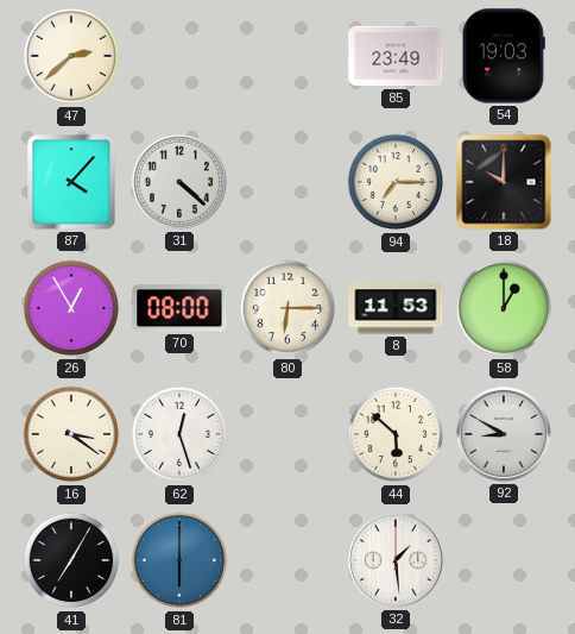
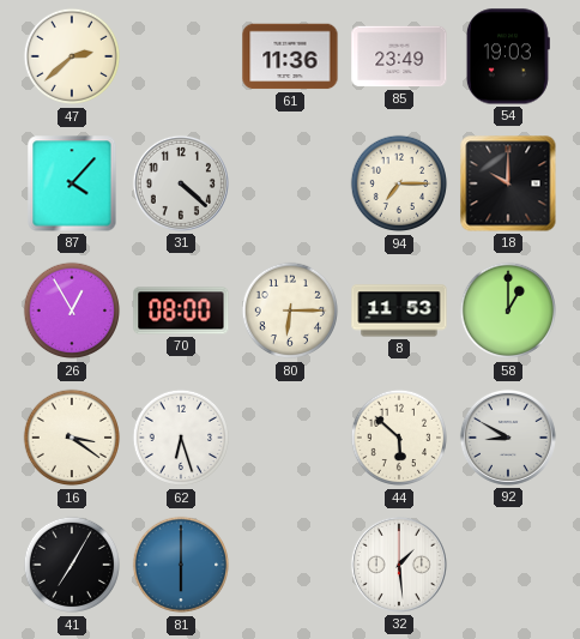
61: none -> 11:36 (290, 56)
62: 12:27 -> 6:27 (181, 438)
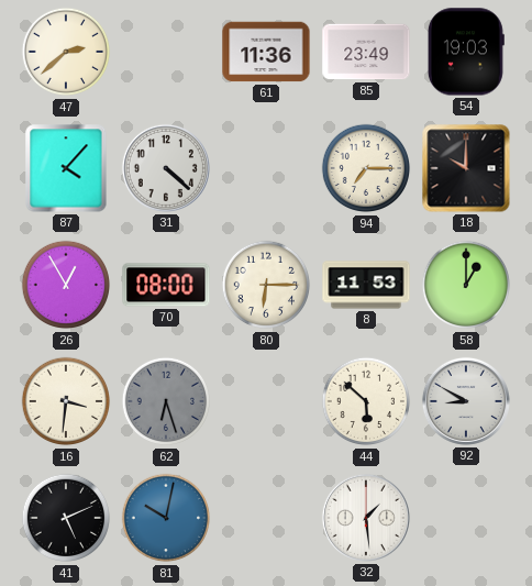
16: 3:21 -> 3:31 (66, 401)
62 dial: white -> grey (166, 401)
41: 7:05 -> 5:11 (66, 518)
81: 6:00 -> 10:02 (166, 518)
